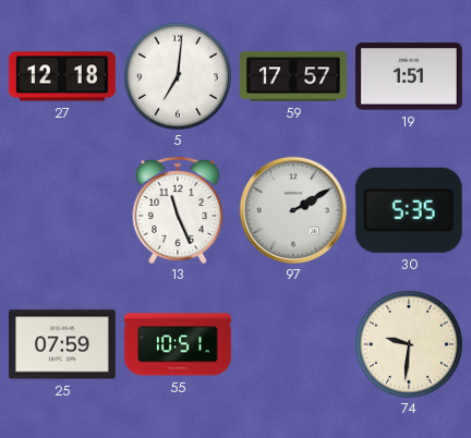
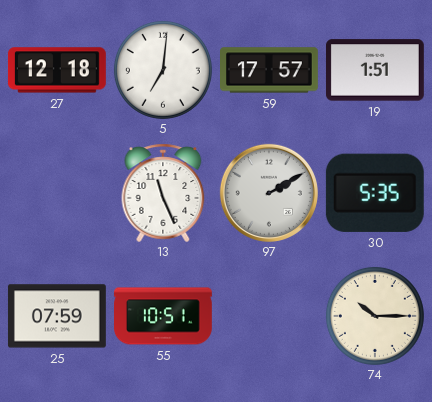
74: 9:31 -> 10:15 (375, 316)
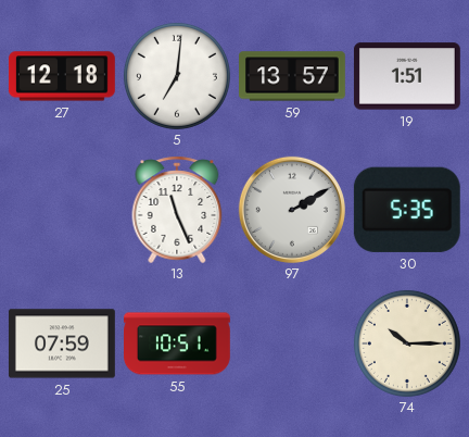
59: 17:57 -> 13:57 (293, 76)
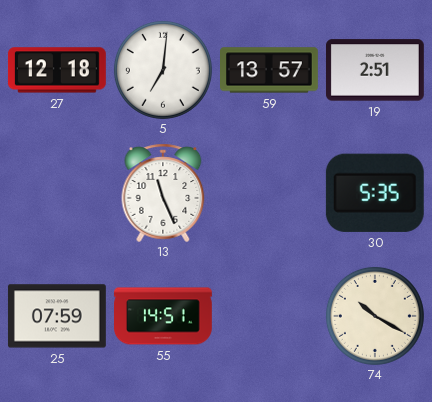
19: 1:51 -> 2:51 (375, 70)
97: 2:10 -> none (292, 210)
55: 10:51 -> 14:51 (164, 316)
74: 10:15 -> 10:20 (375, 316)
